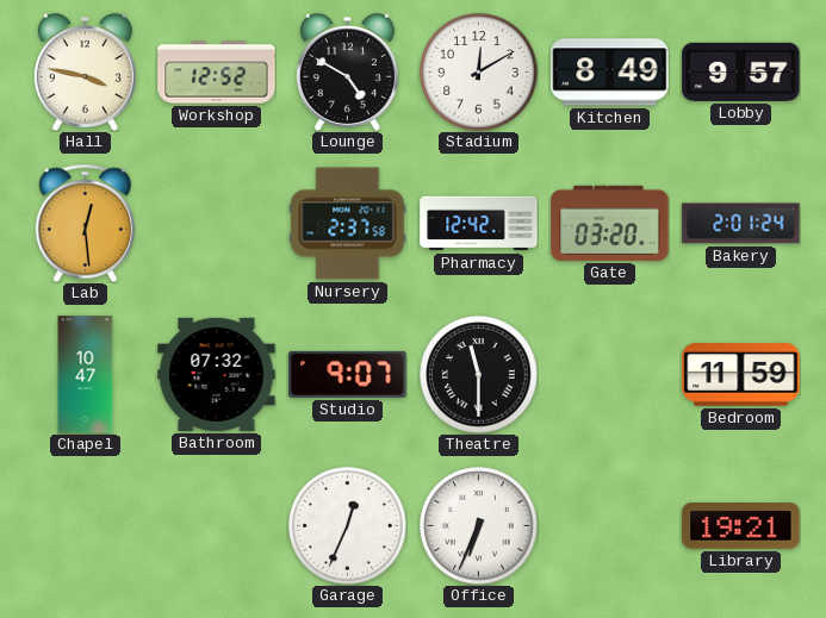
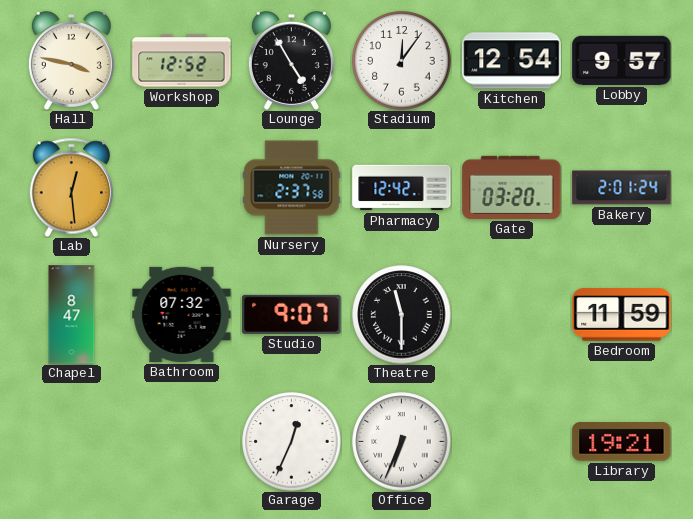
Lounge: 4:50 -> 4:55 (291, 61)
Stadium: 12:10 -> 12:06 (402, 61)
Kitchen: 8:49 -> 12:54 (512, 61)
Chapel: 10:47 -> 8:47 (72, 315)
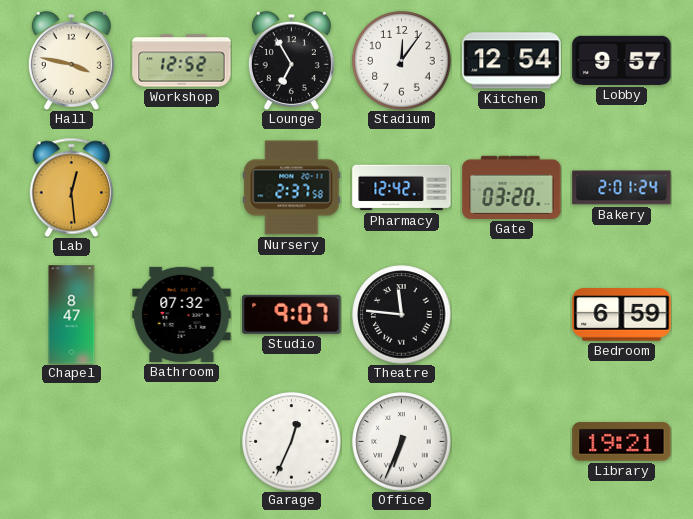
Lounge: 4:55 -> 6:55 (291, 61)
Theatre: 11:30 -> 11:46 (402, 315)
Bedroom: 11:59 -> 6:59 (622, 315)
